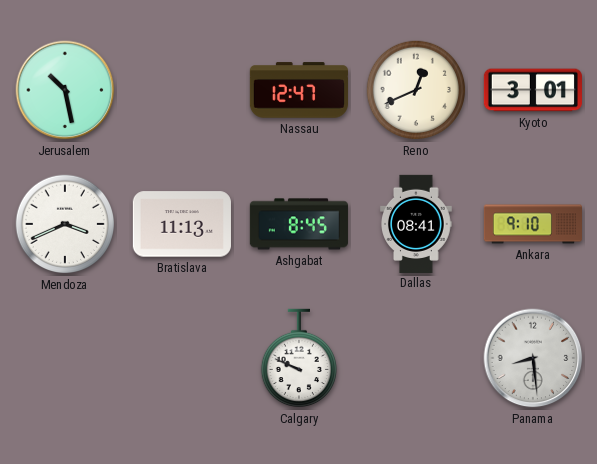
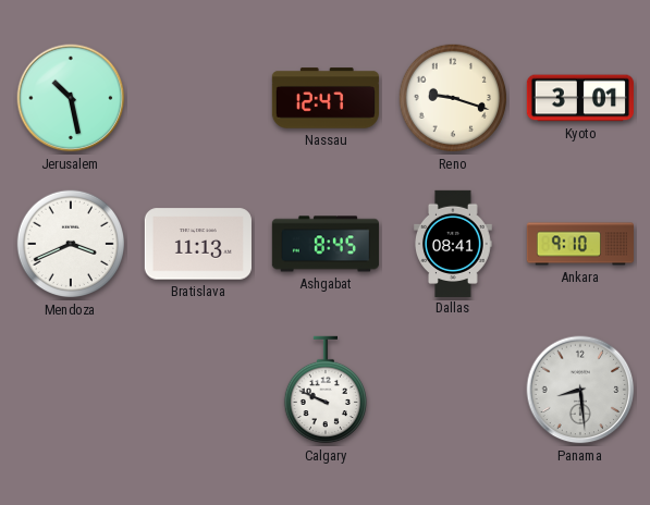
Reno: 12:41 -> 9:18 (453, 98)
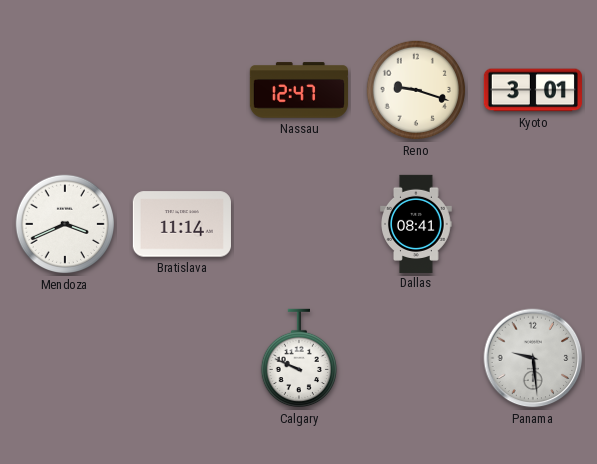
Jerusalem: 10:28 -> none (71, 98)
Bratislava: 11:13 -> 11:14 (182, 224)
Ashgabat: 8:45 -> none (324, 244)
Ankara: 9:10 -> none (579, 244)
Panama: 8:29 -> 9:29 (533, 358)
